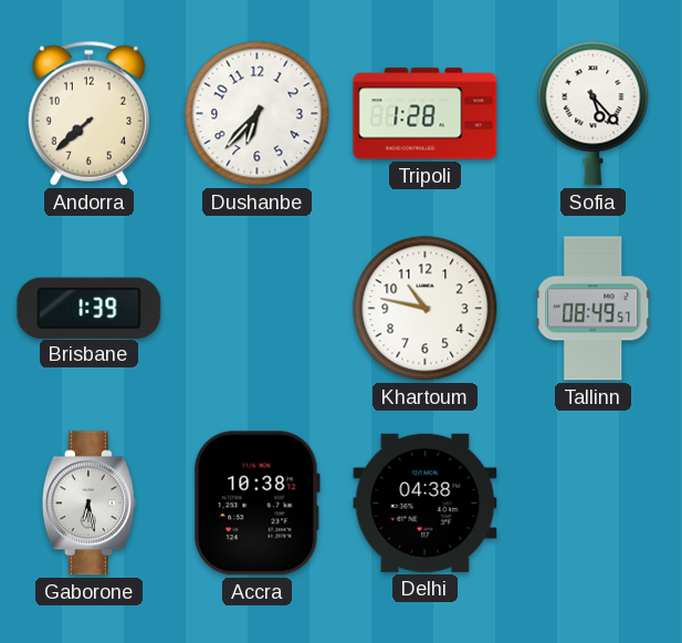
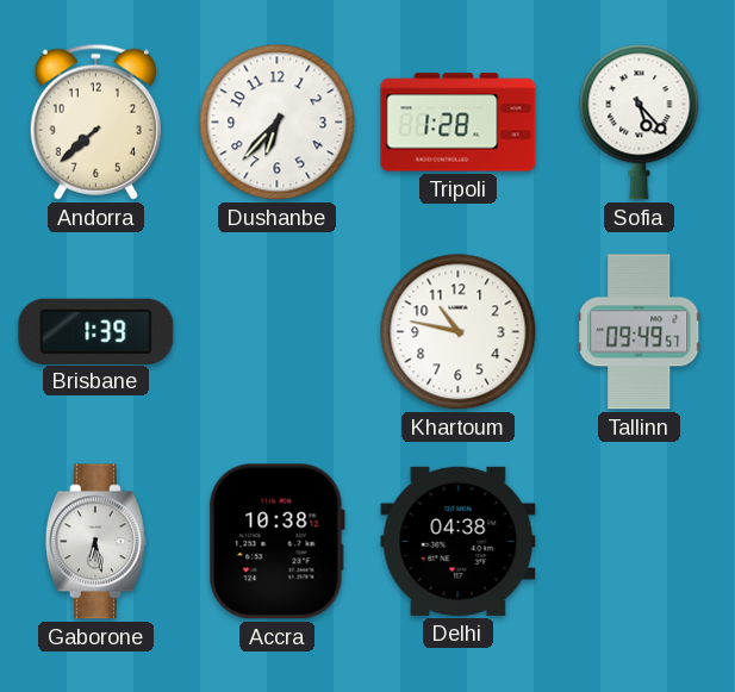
Tallinn: 08:49 -> 09:49 (640, 332)
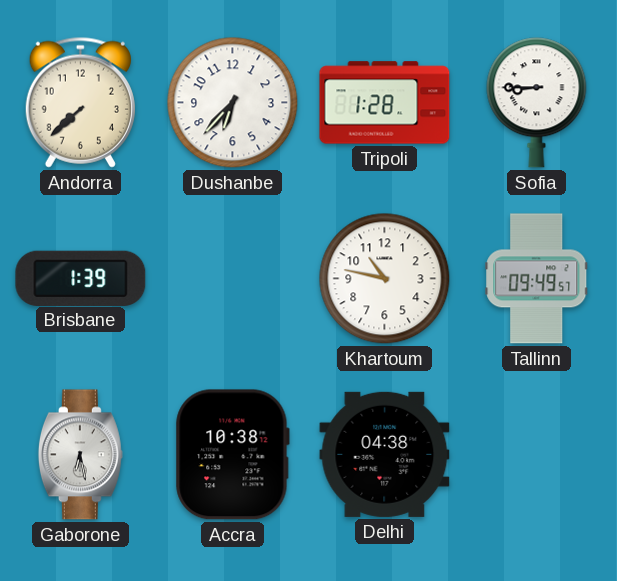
Sofia: 5:23 -> 8:45 (537, 103)
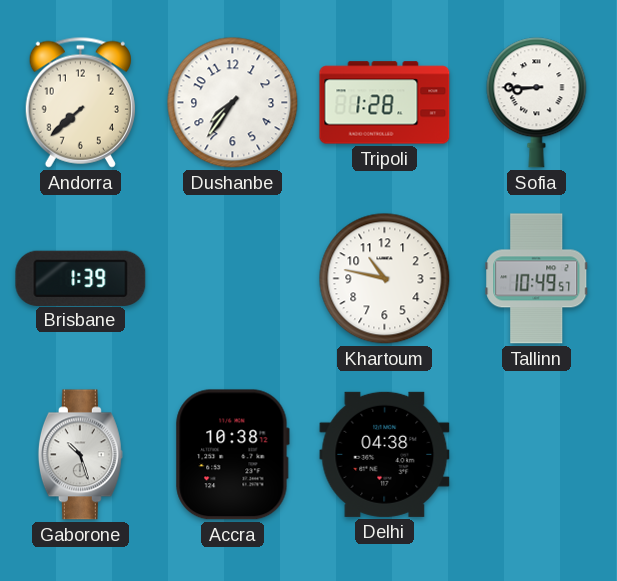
Dushanbe: 6:37 -> 7:36 (233, 103)
Tallinn: 09:49 -> 10:49 (537, 279)
Gaborone: 6:28 -> 10:27 (80, 455)
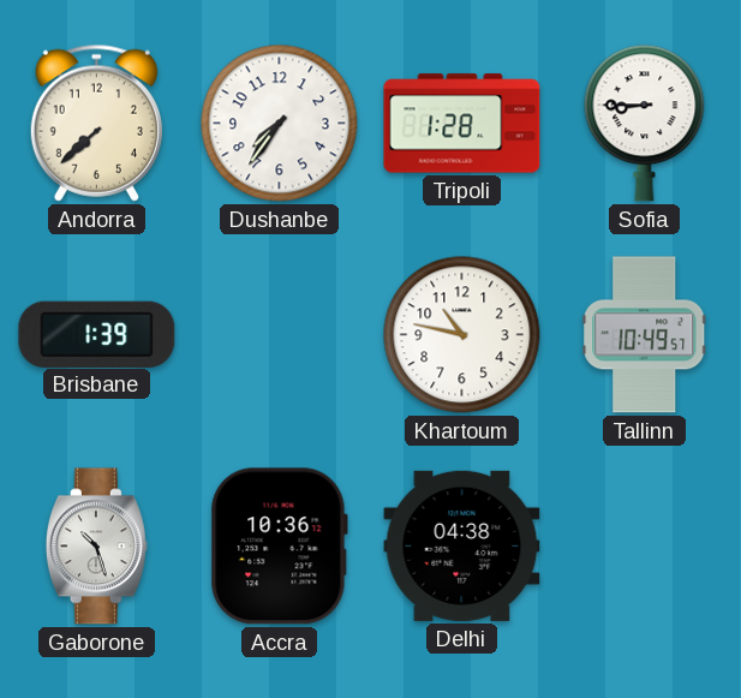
Accra: 10:38 -> 10:36 (279, 547)
